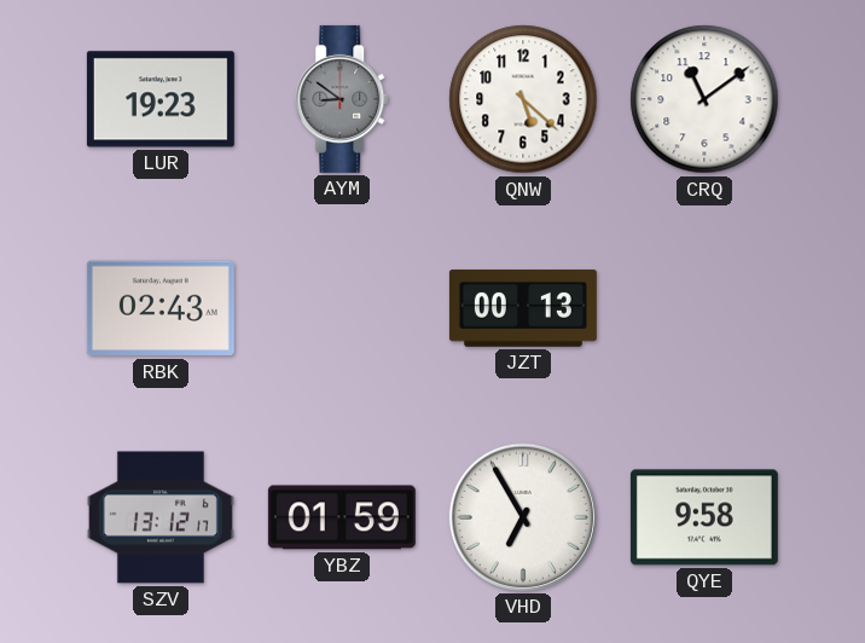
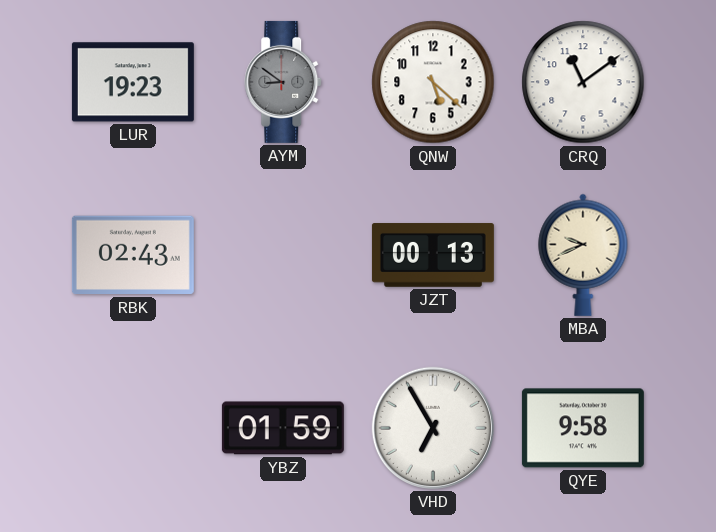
MBA: none -> 9:41 (583, 255)
SZV: 13:12 -> none (161, 517)
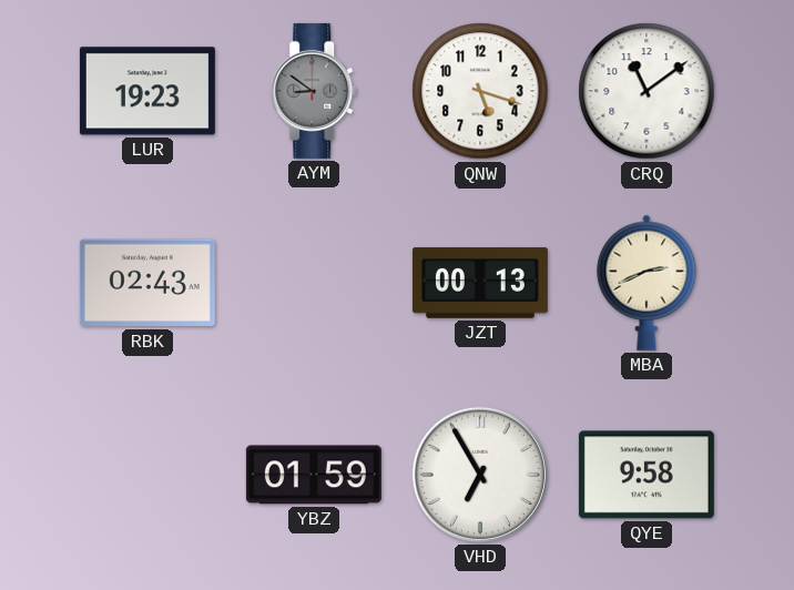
QNW: 5:22 -> 5:18 (480, 91)
MBA: 9:41 -> 2:41 (647, 283)
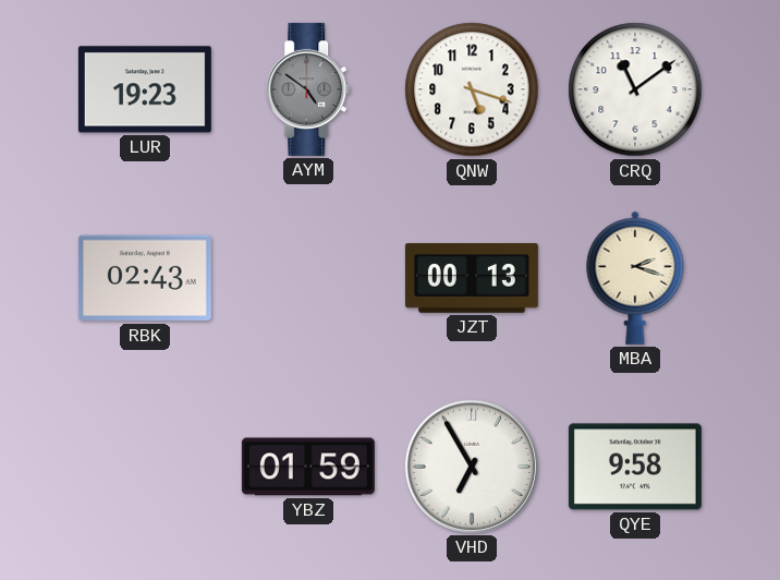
AYM: 8:51 -> 4:51 (309, 89)
MBA: 2:41 -> 2:18 (635, 278)
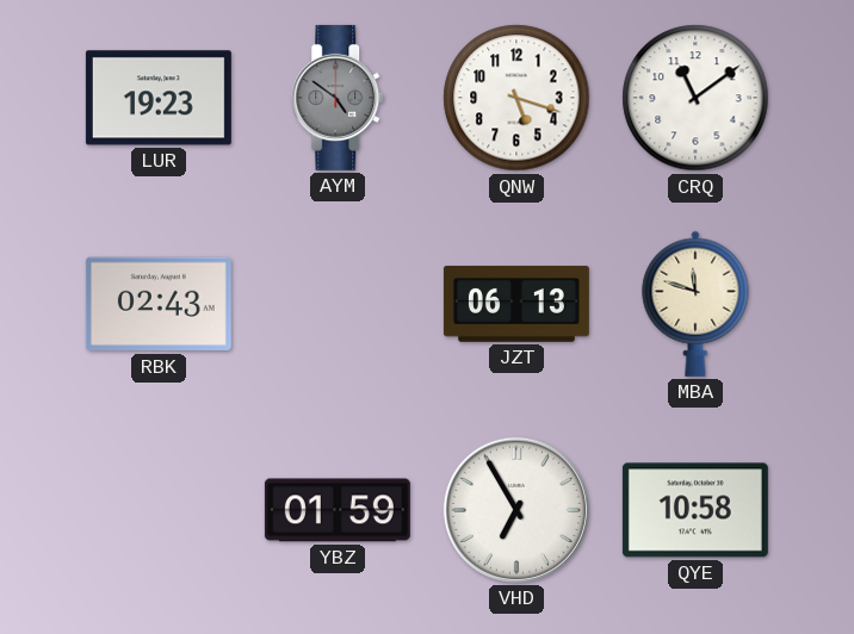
JZT: 00:13 -> 06:13 (516, 304)
MBA: 2:18 -> 11:48 (695, 304)
QYE: 9:58 -> 10:58 (695, 510)
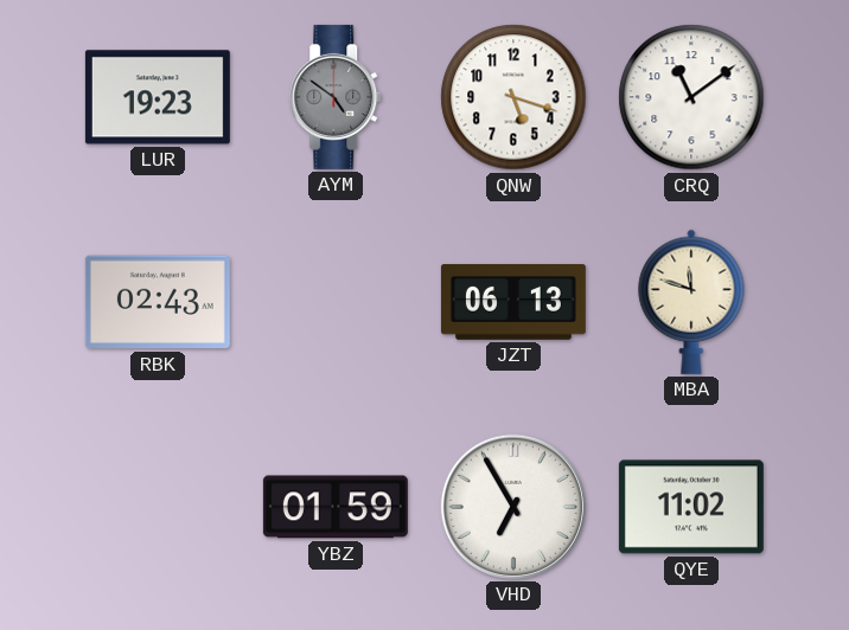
QYE: 10:58 -> 11:02 (691, 507)
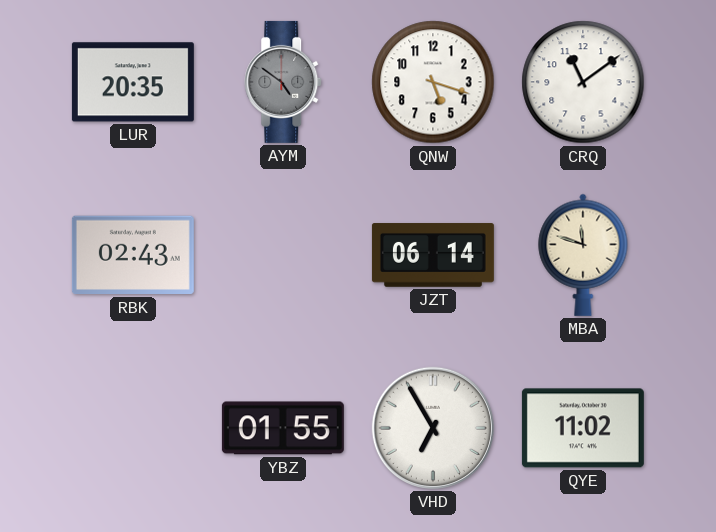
LUR: 19:23 -> 20:35 (133, 82)
JZT: 06:13 -> 06:14 (433, 255)
YBZ: 01:59 -> 01:55 (283, 428)
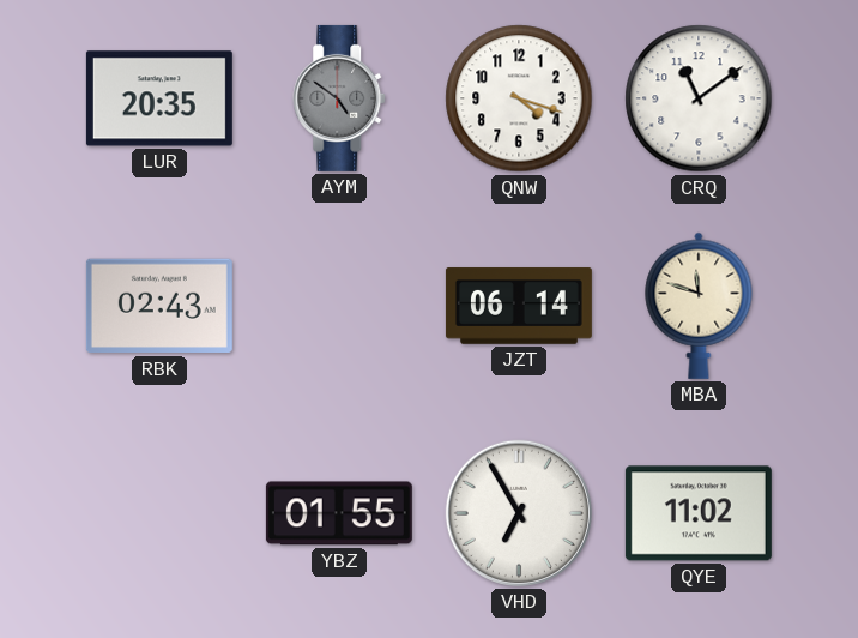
QNW: 5:18 -> 4:18 (519, 98)
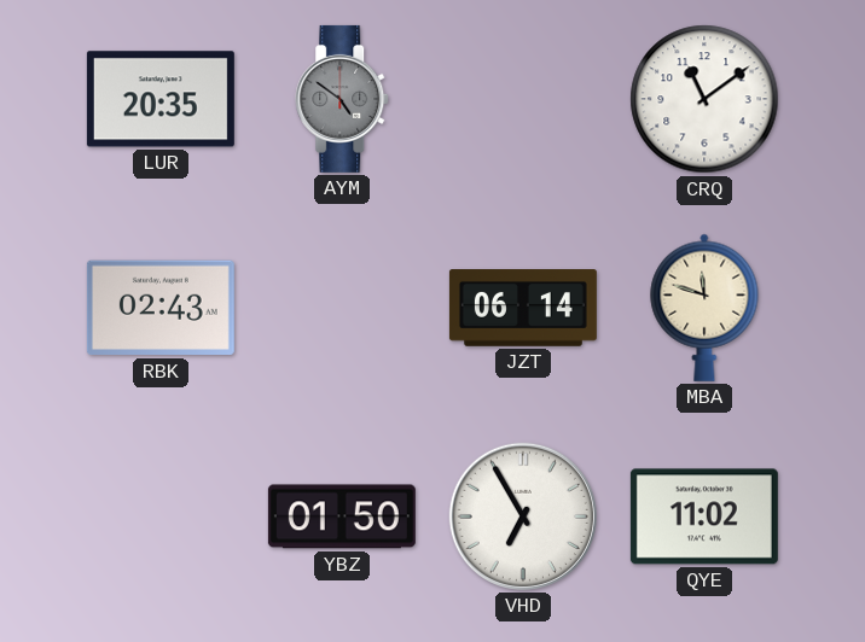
QNW: 4:18 -> none (519, 98)
YBZ: 01:55 -> 01:50 (342, 516)
